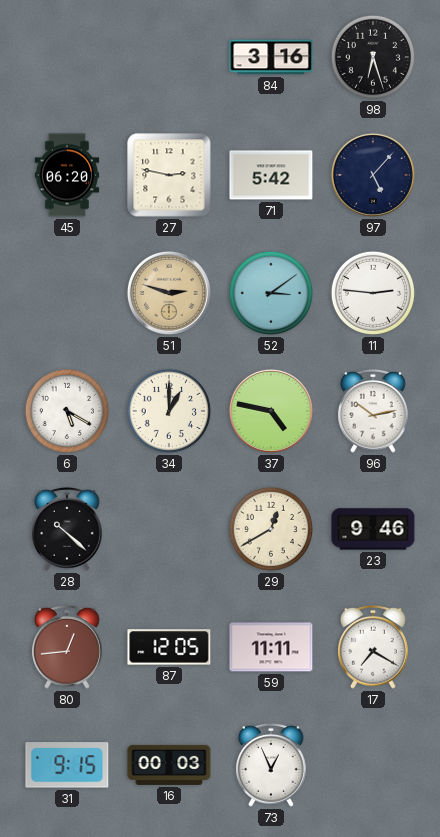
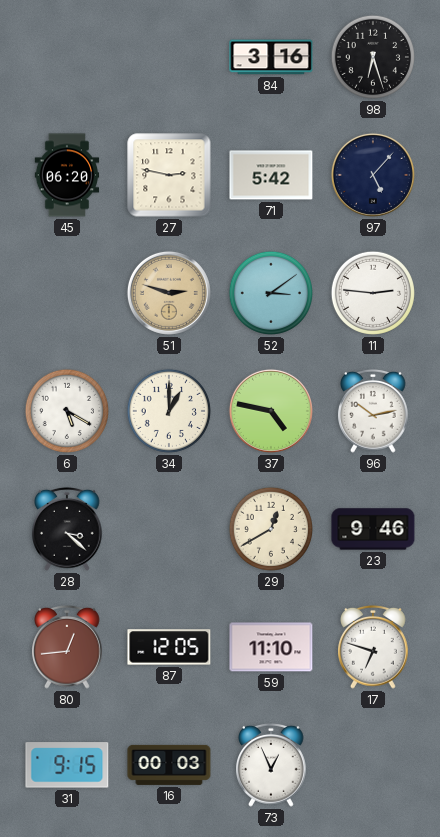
28: 10:22 -> 3:22 (68, 529)
59: 11:11 -> 11:10 (271, 647)
17: 7:20 -> 6:48 (374, 647)
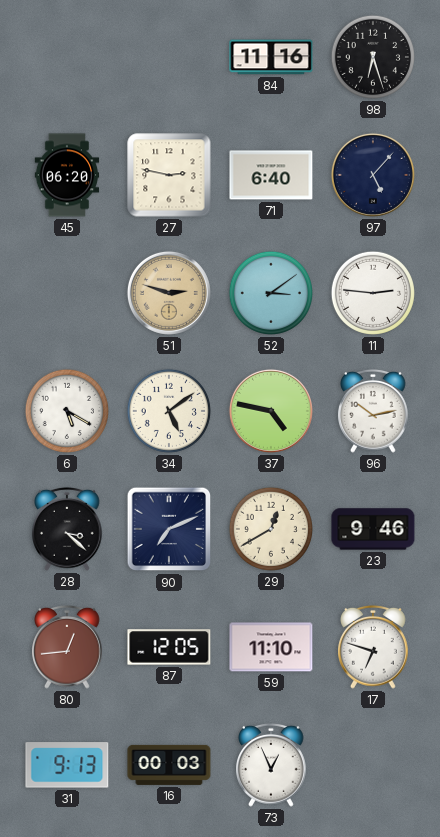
84: 3:16 -> 11:16 (271, 57)
71: 5:42 -> 6:40 (271, 175)
34: 1:00 -> 5:09 (169, 411)
90: none -> 7:11 (169, 529)
31: 9:15 -> 9:13 (67, 765)
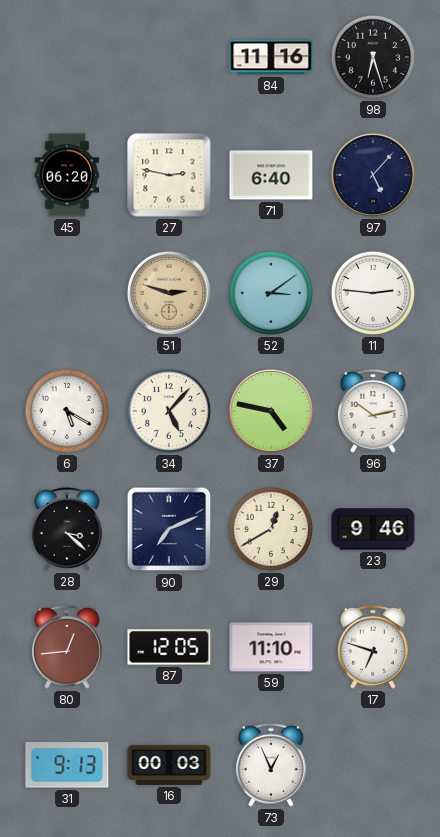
34: 5:09 -> 5:07 (169, 411)
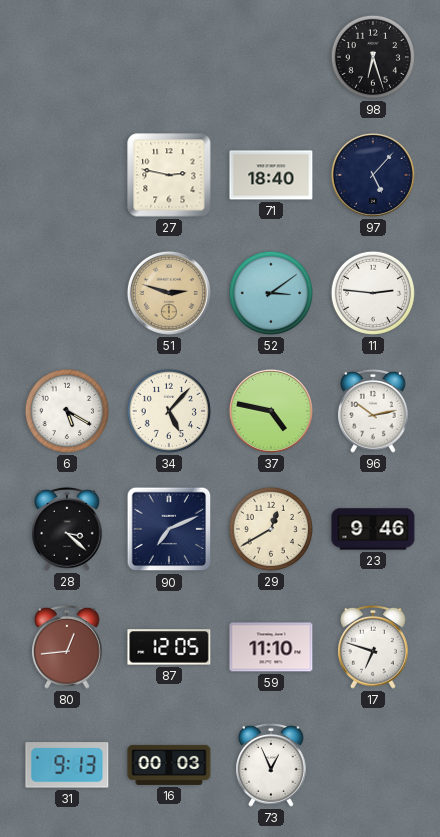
84: 11:16 -> none (271, 57)
45: 06:20 -> none (67, 175)
71: 6:40 -> 18:40 (271, 175)
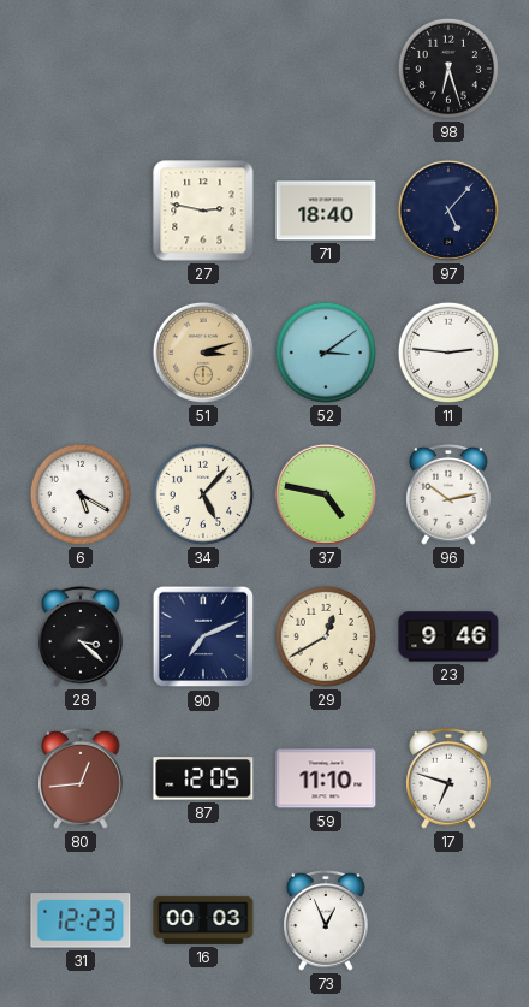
51: 2:48 -> 3:12 (203, 353)
31: 9:13 -> 12:23 (81, 920)
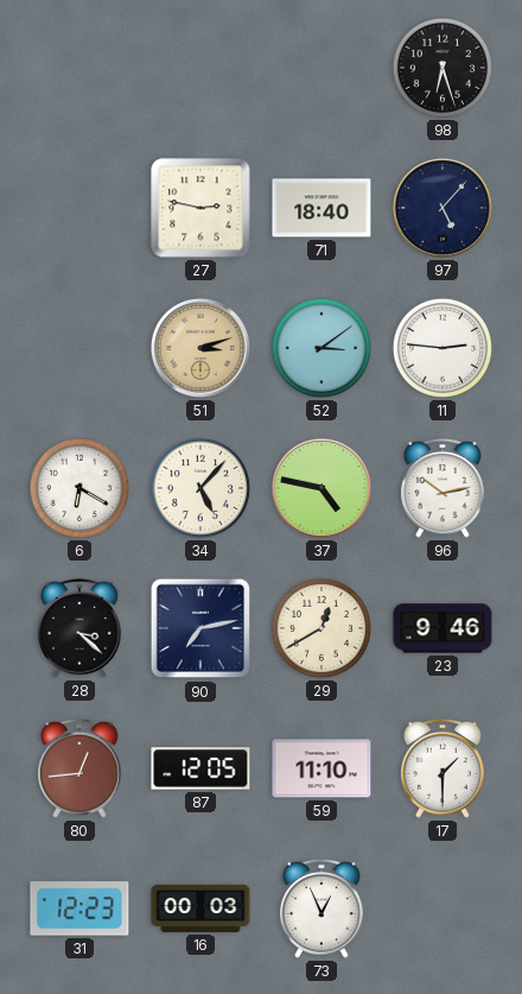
6: 5:20 -> 6:20 (79, 488)
90: 7:11 -> 7:13 (200, 628)
17: 6:48 -> 1:30 (444, 768)
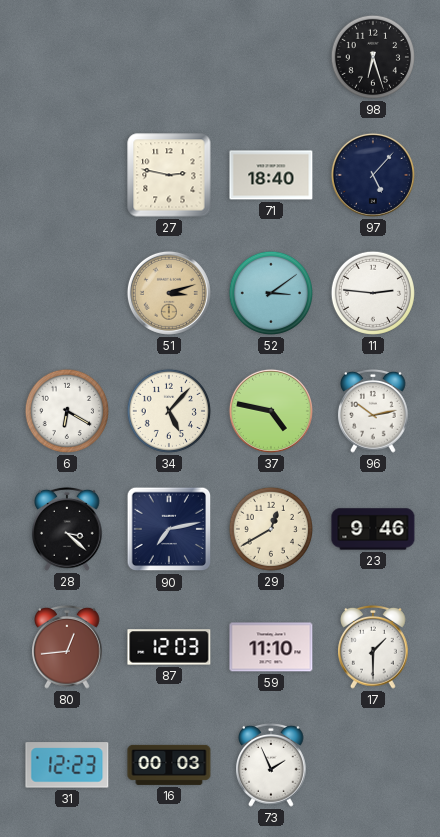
87: 12:05 -> 12:03 (169, 647)
73: 12:56 -> 1:56 (272, 765)
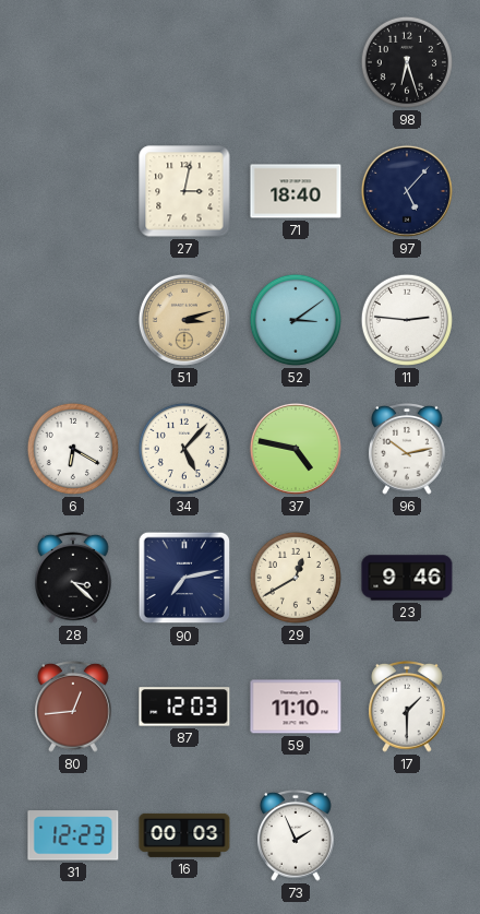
27: 2:47 -> 3:02 (184, 191)
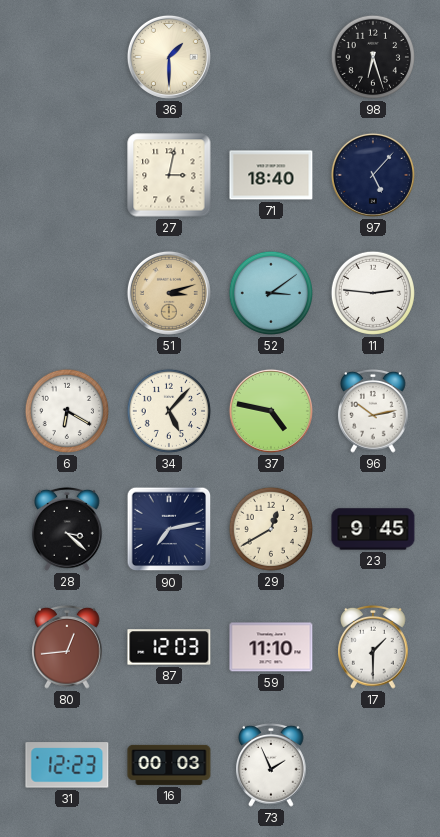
36: none -> 1:30 (169, 57)
23: 9:46 -> 9:45 (373, 529)
